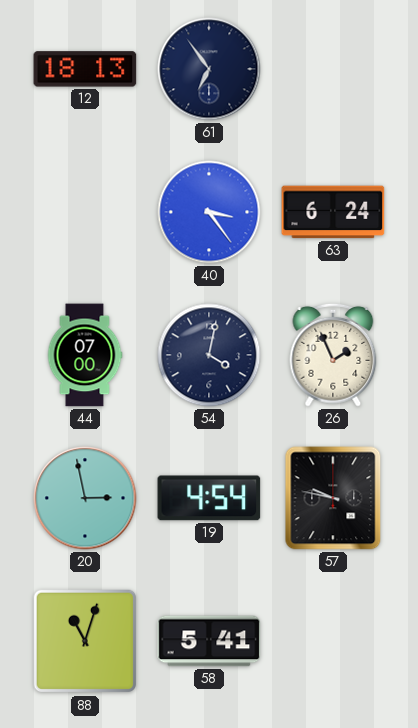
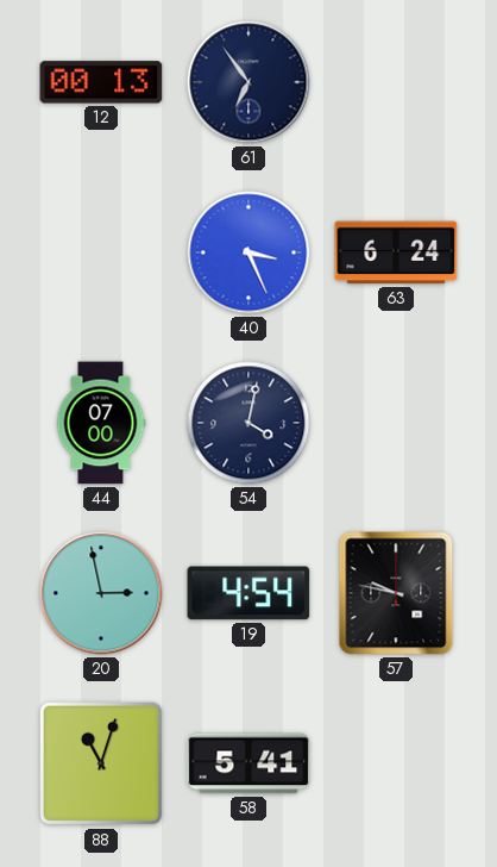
12: 18:13 -> 00:13 (101, 82)
40: 3:24 -> 3:26 (248, 252)
26: 1:56 -> none (333, 355)
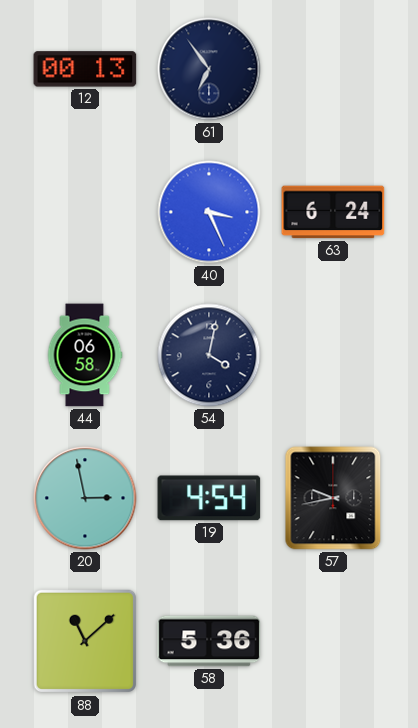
44: 07:00 -> 06:58 (85, 355)
57: 9:47 -> 9:43 (333, 498)
88: 11:03 -> 11:08 (85, 641)
58: 5:41 -> 5:36 (209, 641)
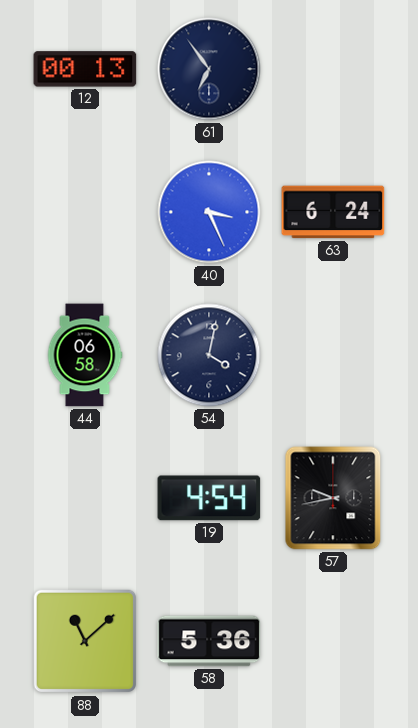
20: 2:58 -> none (85, 498)
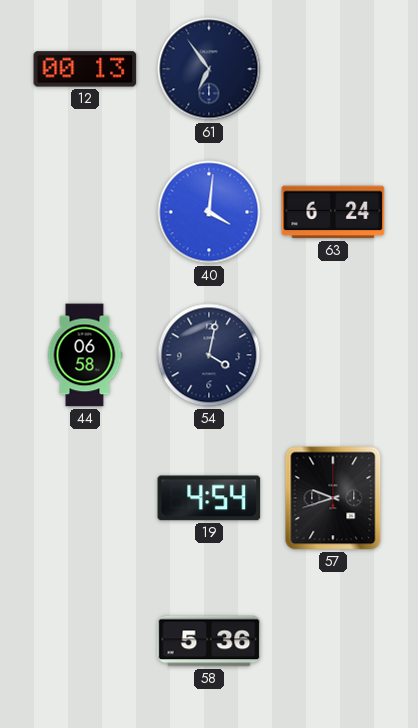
40: 3:26 -> 4:01 (209, 212)
57: 9:43 -> 9:42 (333, 498)
88: 11:08 -> none (85, 641)
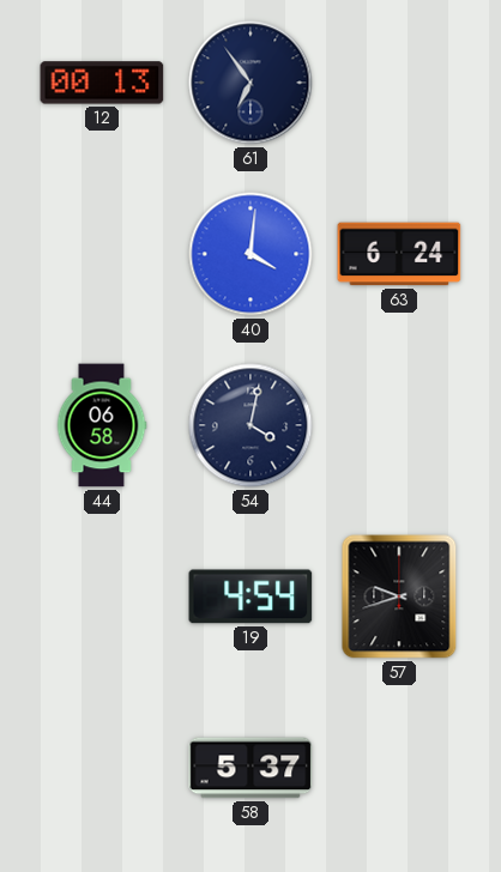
58: 5:36 -> 5:37 (251, 768)
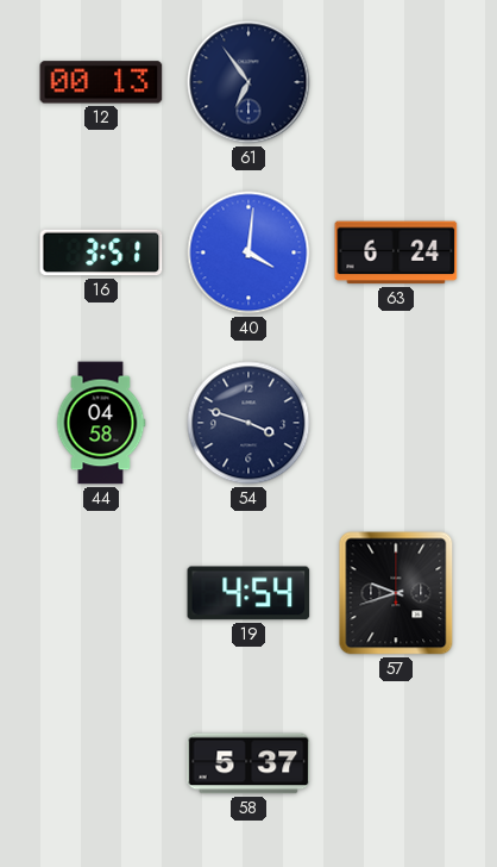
16: none -> 3:51 (101, 252)
44: 06:58 -> 04:58 (101, 423)
54: 4:02 -> 3:48 (248, 423)
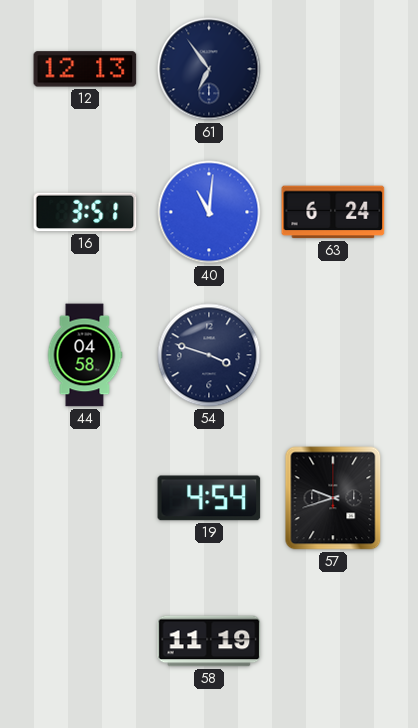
12: 00:13 -> 12:13 (85, 69)
40: 4:01 -> 11:01 (209, 212)
58: 5:37 -> 11:19 (209, 641)
